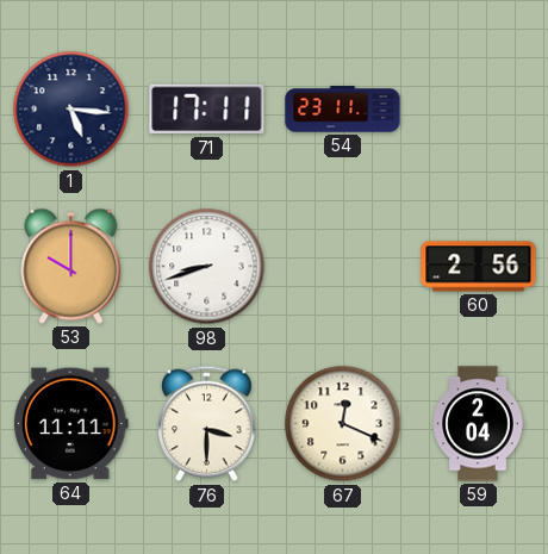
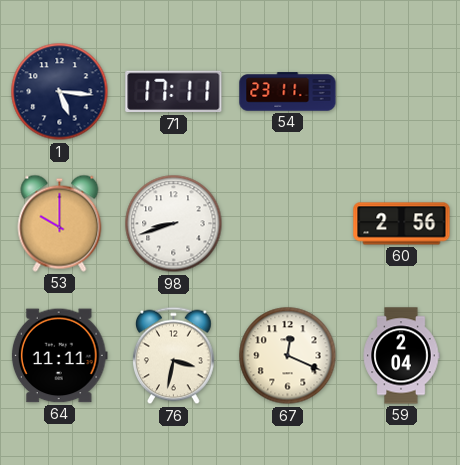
76: 3:30 -> 3:32 (174, 356)
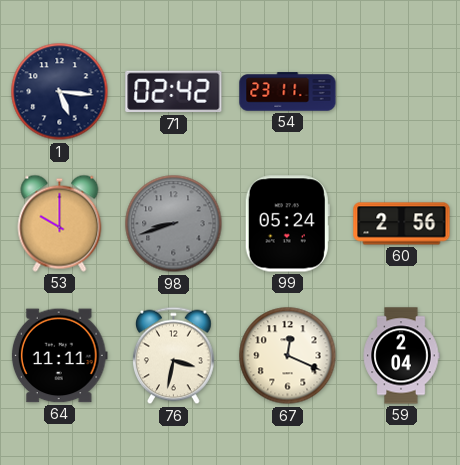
71: 17:11 -> 02:42 (174, 92)
98 dial: white -> grey (174, 224)
99: none -> 05:24 (287, 224)
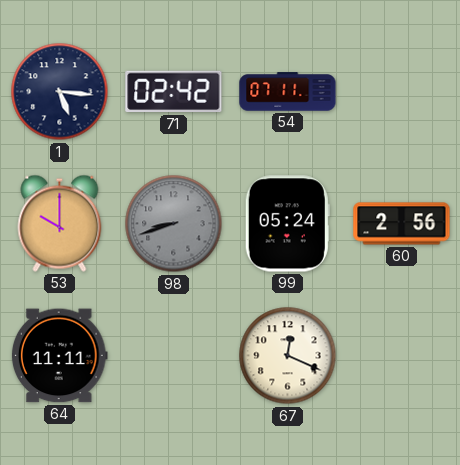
54: 23:11 -> 07:11 (288, 92)
76: 3:32 -> none (174, 356)
59: 2:04 -> none (401, 356)
